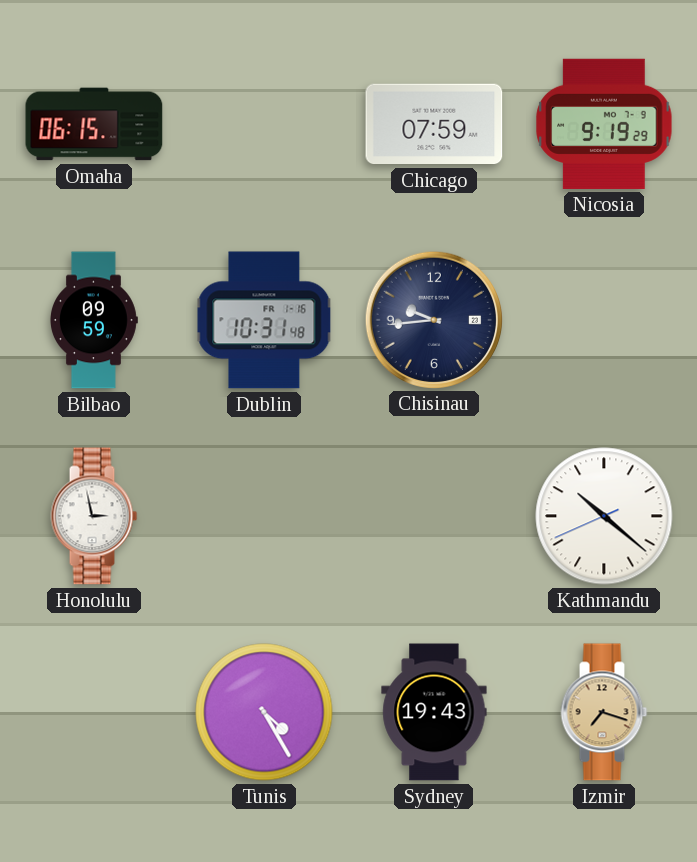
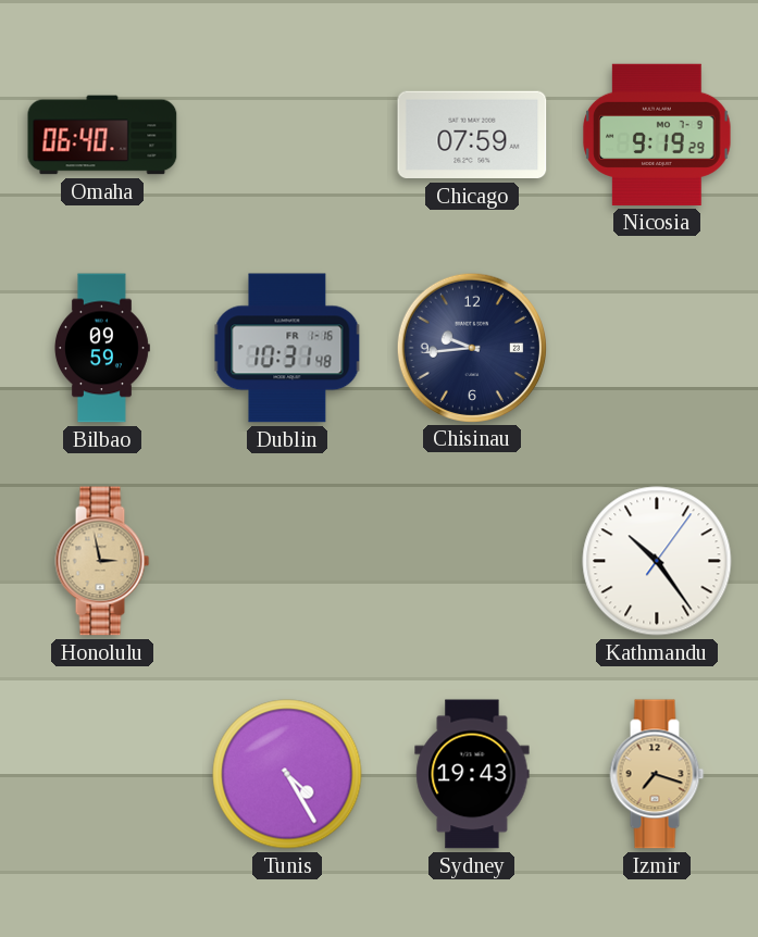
Omaha: 06:15 -> 06:40 (102, 135)
Honolulu dial: white -> champagne (102, 561)
Kathmandu: 10:21 -> 10:24 (657, 561)
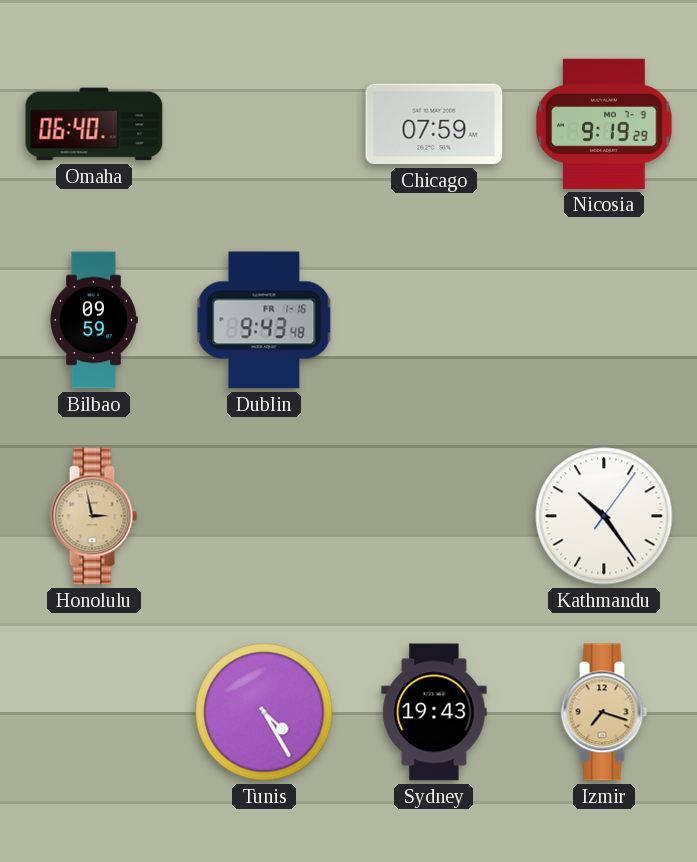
Dublin: 10:31 -> 9:43 (264, 320)
Chisinau: 9:44 -> none (471, 347)
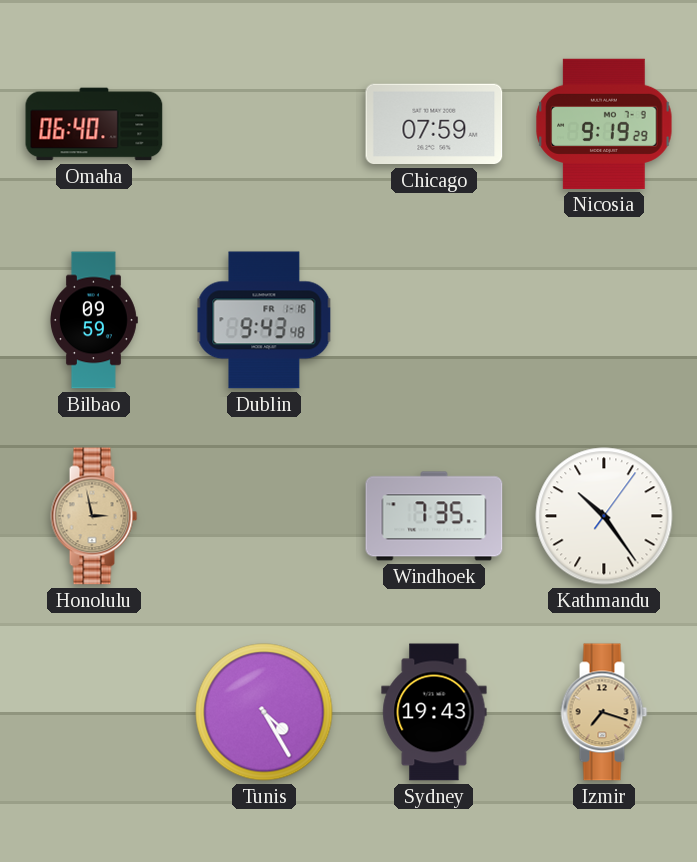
Windhoek: none -> 7:35 (434, 516)
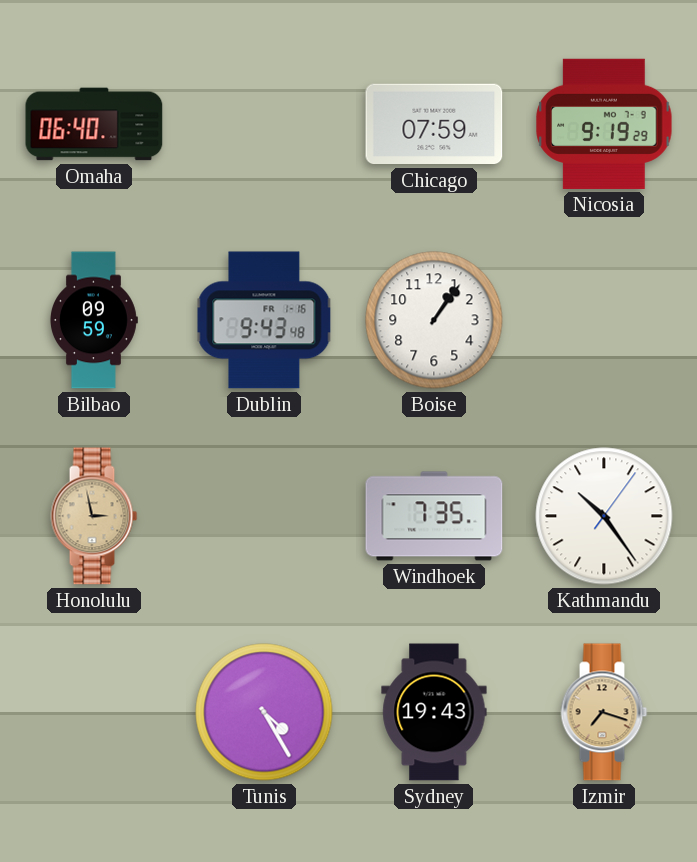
Boise: none -> 1:06 (434, 320)
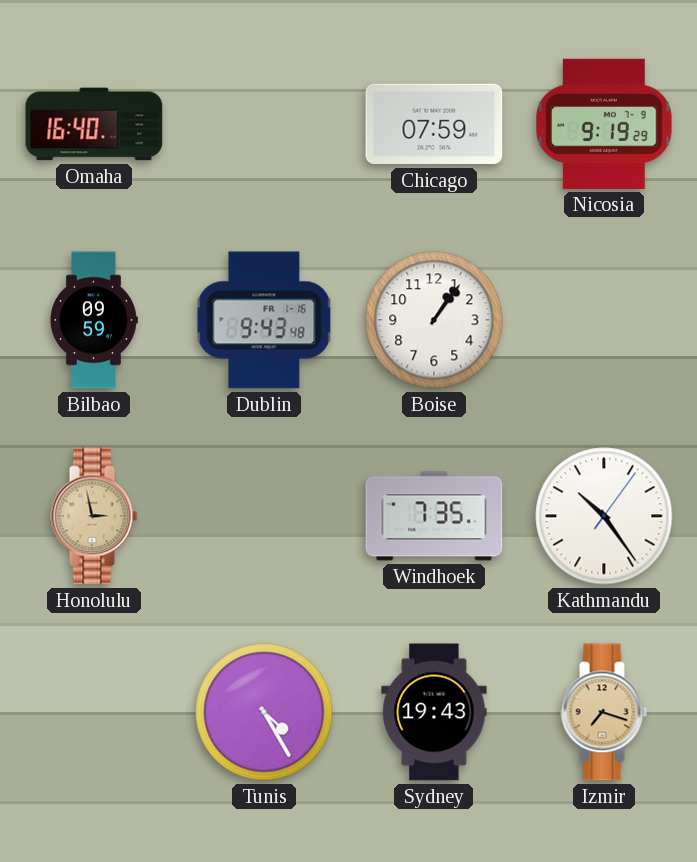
Omaha: 06:40 -> 16:40 (94, 124)
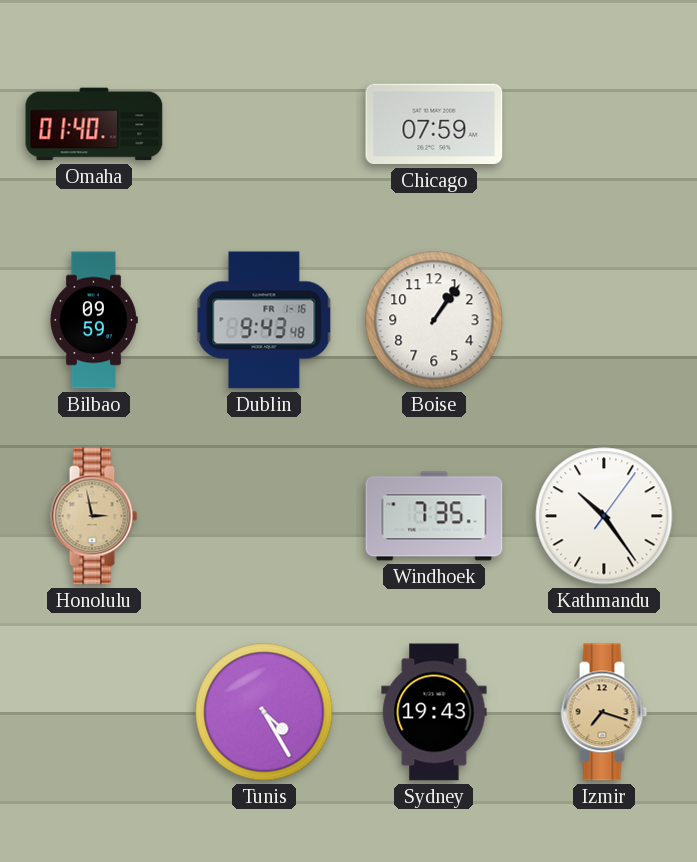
Omaha: 16:40 -> 01:40 (94, 124)
Nicosia: 9:19 -> none (604, 124)
